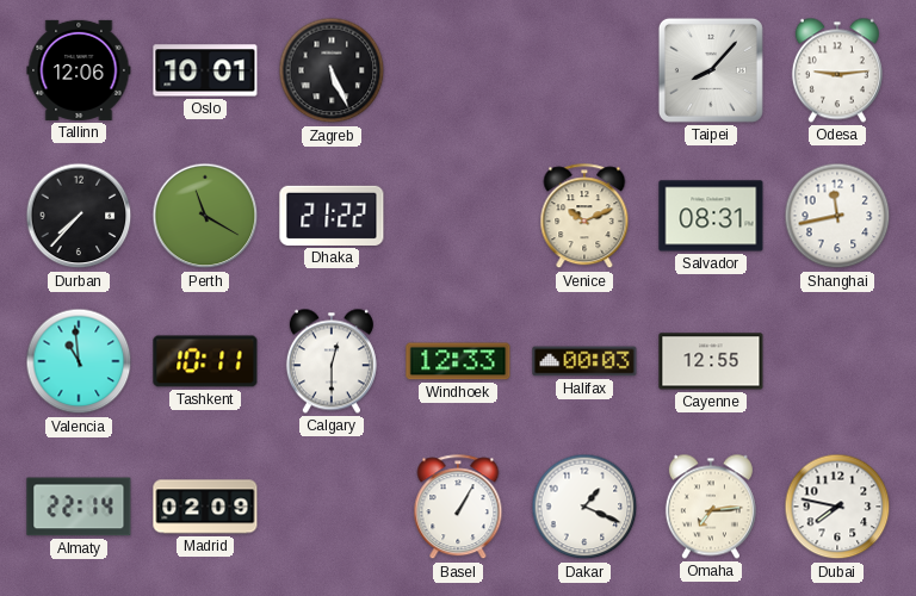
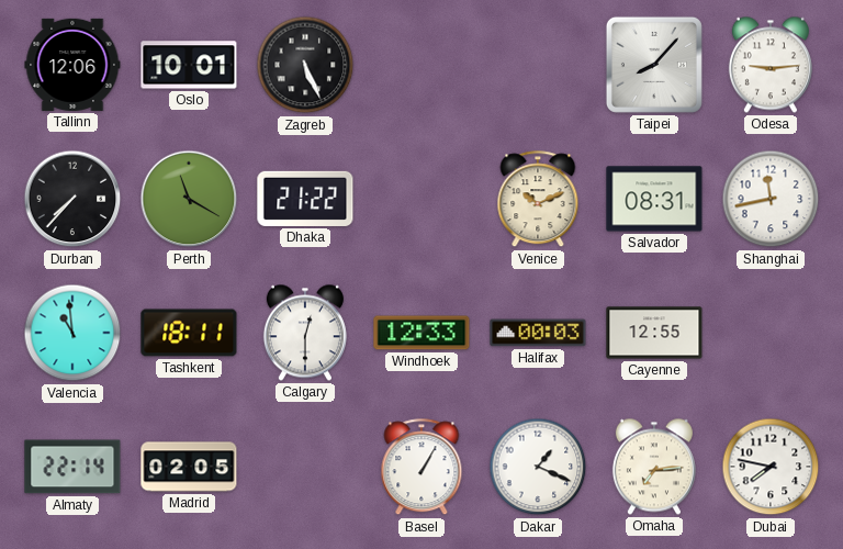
Tashkent: 10:11 -> 18:11 (189, 333)
Madrid: 02:09 -> 02:05 (189, 467)
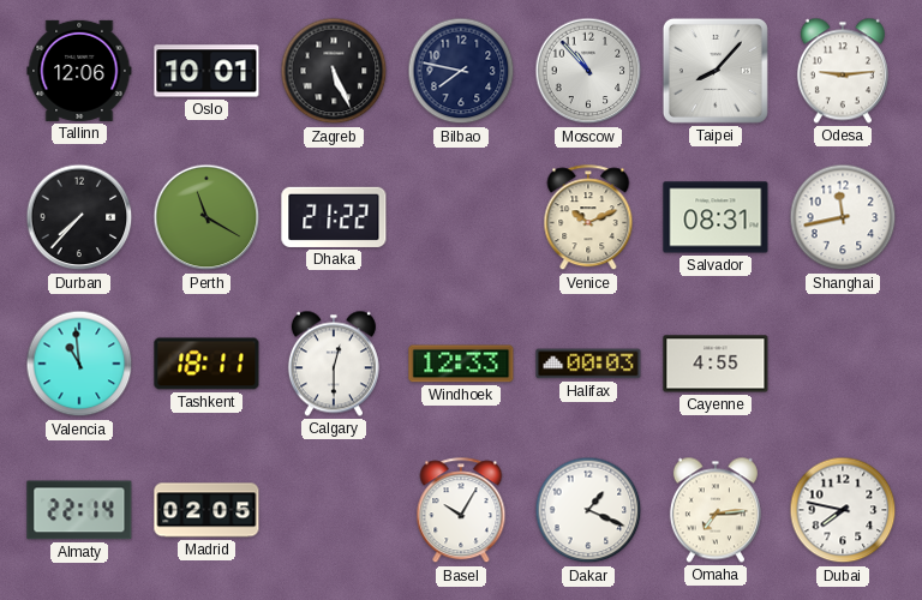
Bilbao: none -> 7:47 (461, 71)
Moscow: none -> 10:53 (588, 71)
Cayenne: 12:55 -> 4:55 (716, 364)
Basel: 1:05 -> 10:05 (461, 511)
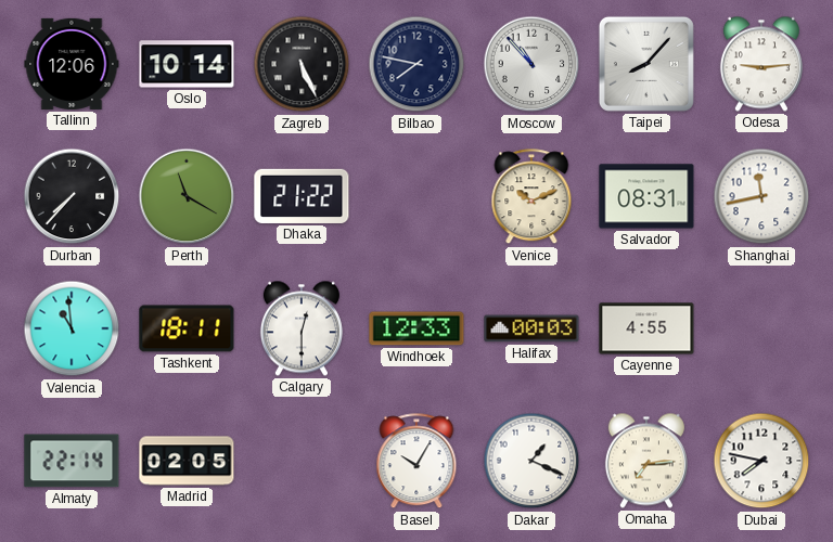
Oslo: 10:01 -> 10:14 (187, 64)
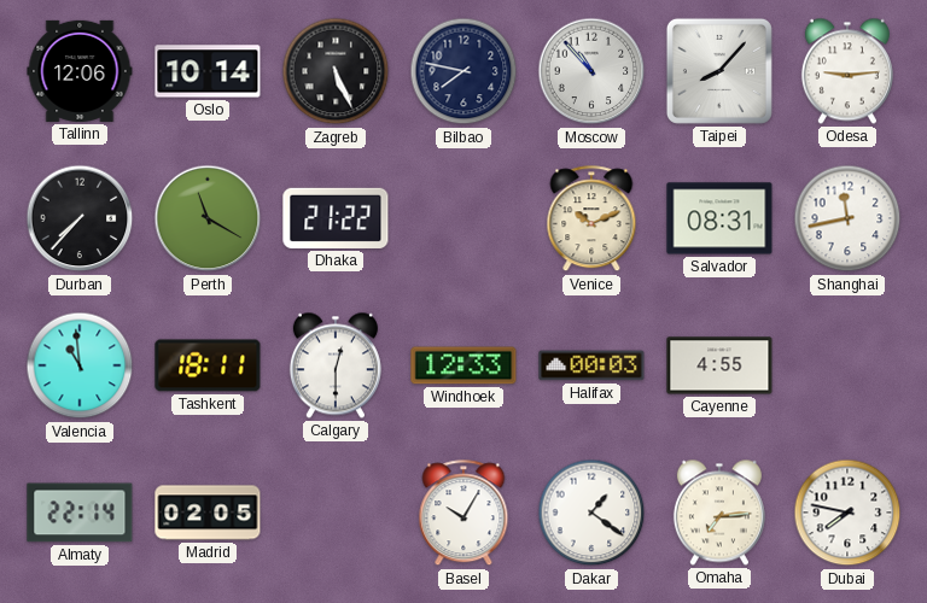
Dakar: 1:19 -> 1:21 (591, 513)
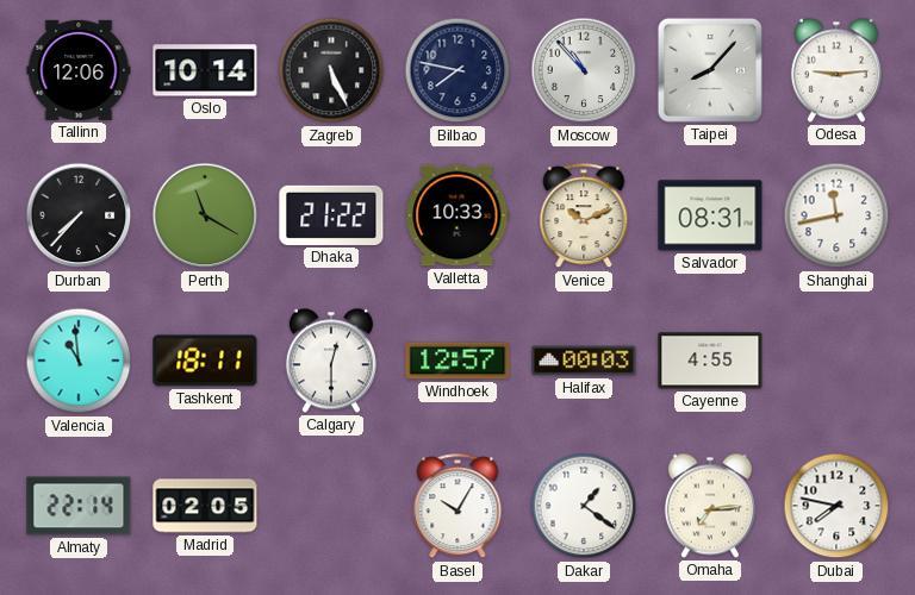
Valletta: none -> 10:33 (457, 215)
Windhoek: 12:33 -> 12:57 (457, 361)
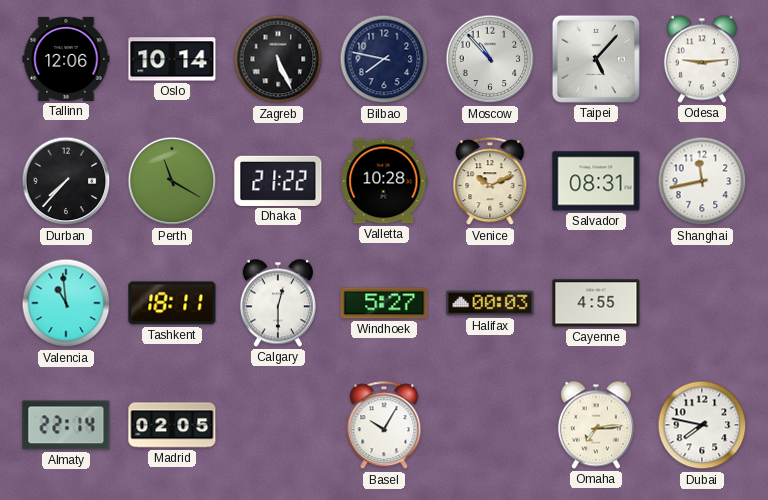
Taipei: 8:07 -> 5:07 (596, 59)
Valletta: 10:33 -> 10:28 (384, 181)
Windhoek: 12:57 -> 5:27 (384, 303)
Dakar: 1:21 -> none (584, 506)
